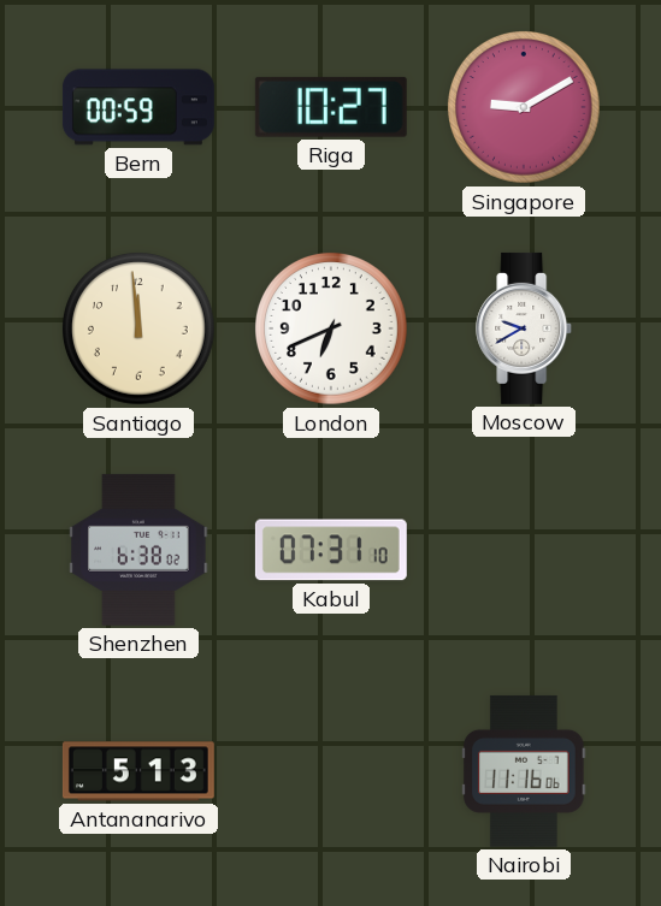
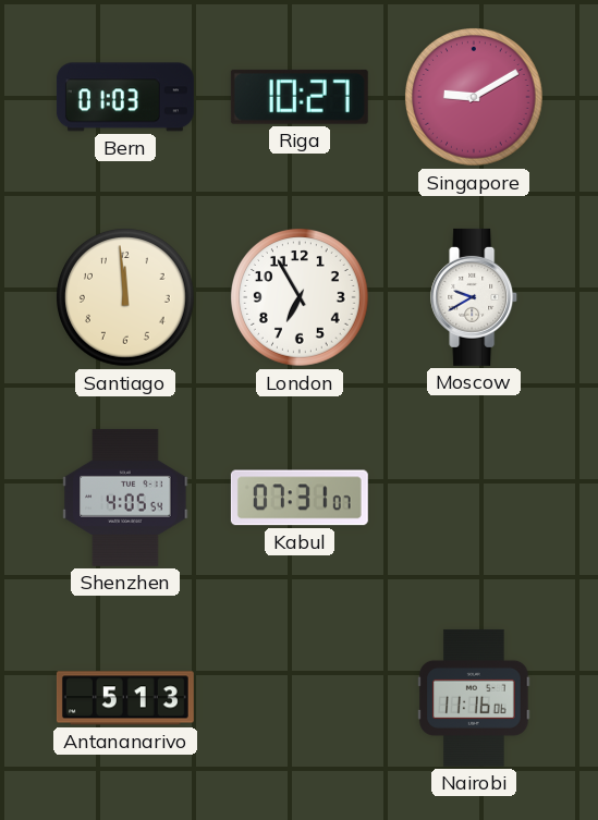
Bern: 00:59 -> 01:03 (125, 97)
London: 6:41 -> 6:55 (300, 297)
Shenzhen: 6:38 -> 4:05 (125, 498)
Kabul: 07:31:10 -> 07:31:07 (300, 498)
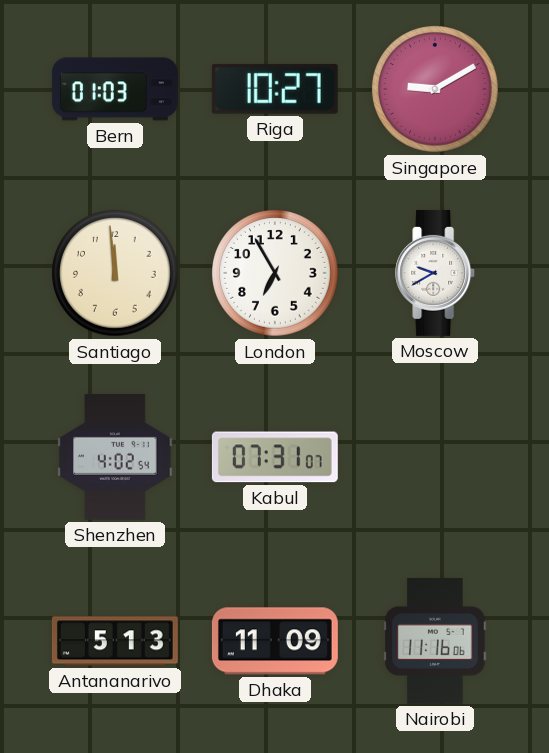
Shenzhen: 4:05 -> 4:02 (115, 457)
Dhaka: none -> 11:09 (275, 641)
